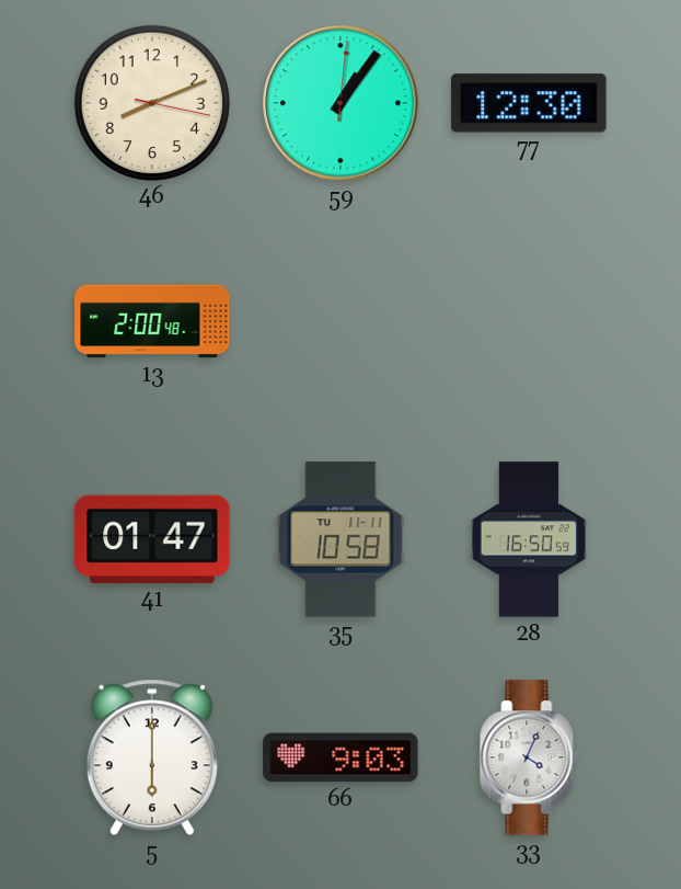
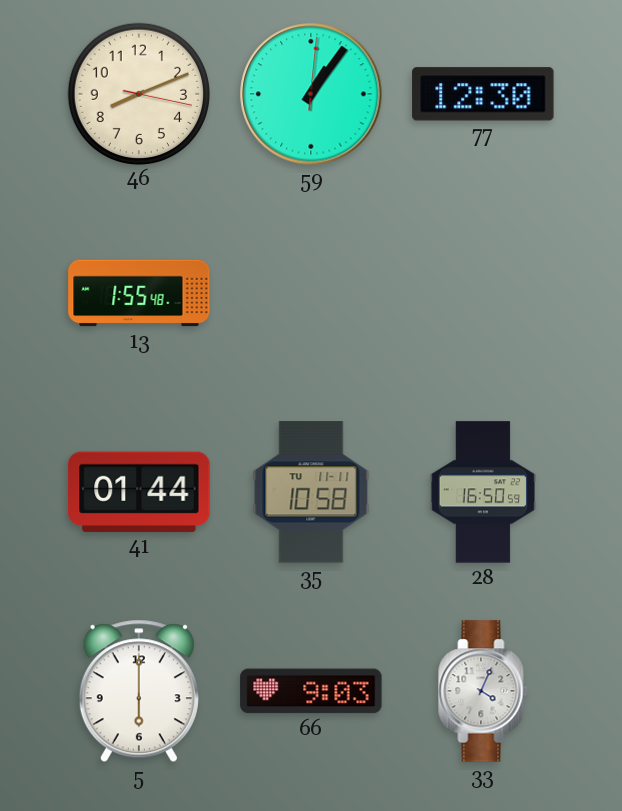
13: 2:00 -> 1:55 (139, 293)
41: 01:47 -> 01:44 (139, 492)
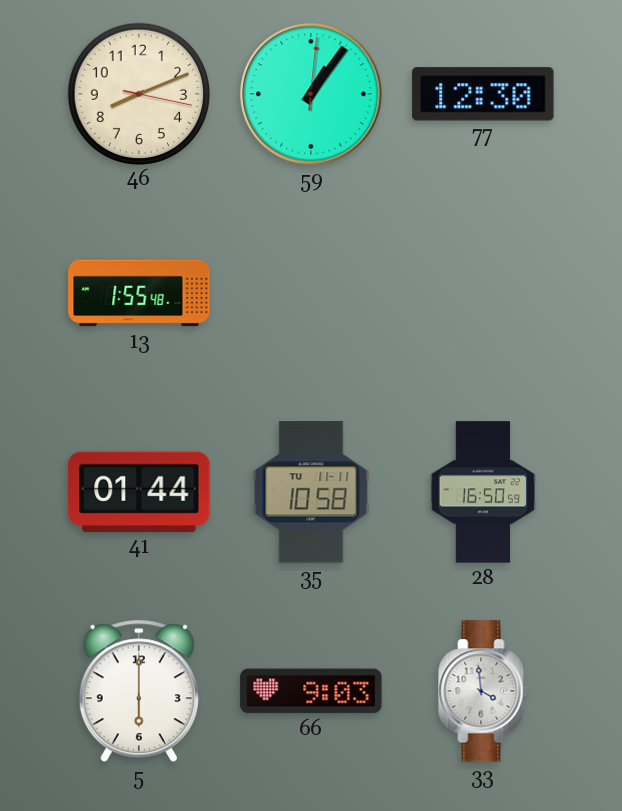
33: 4:04 -> 3:59 (483, 691)
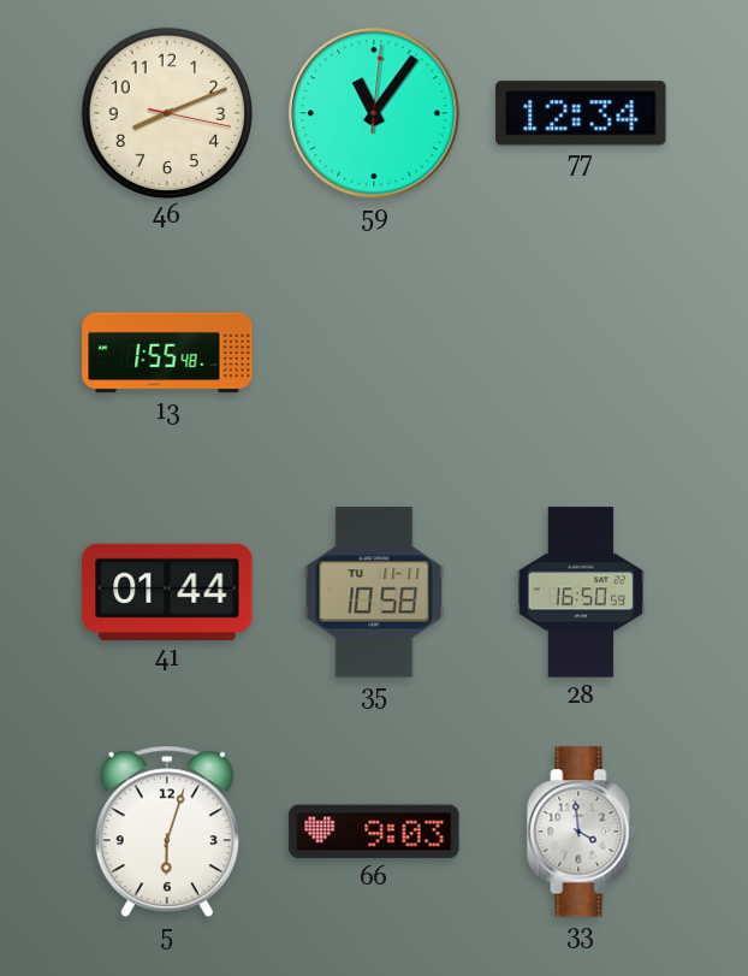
59: 1:06 -> 11:06 (374, 113)
77: 12:30 -> 12:34 (581, 113)
5: 6:00 -> 6:03 (167, 832)
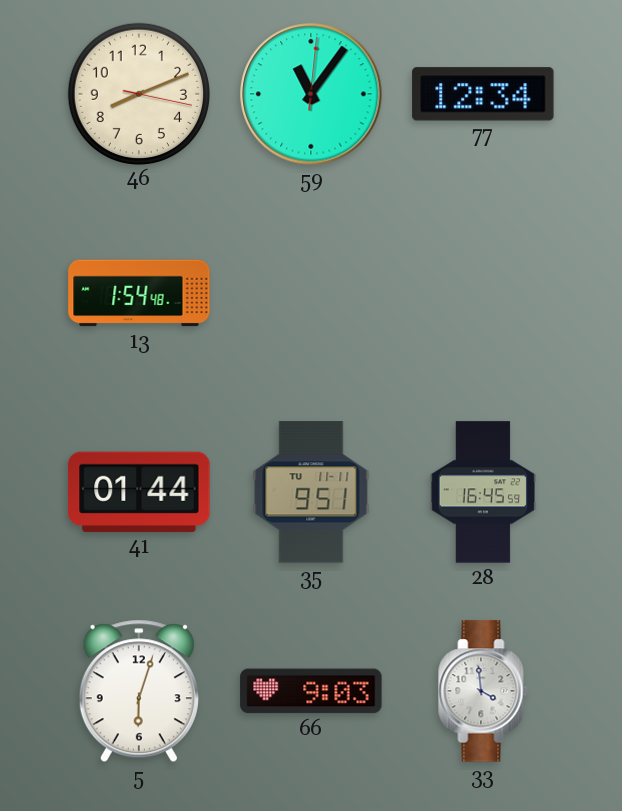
13: 1:55 -> 1:54 (139, 293)
35: 10:58 -> 9:51 (311, 492)
28: 16:50 -> 16:45 (483, 492)
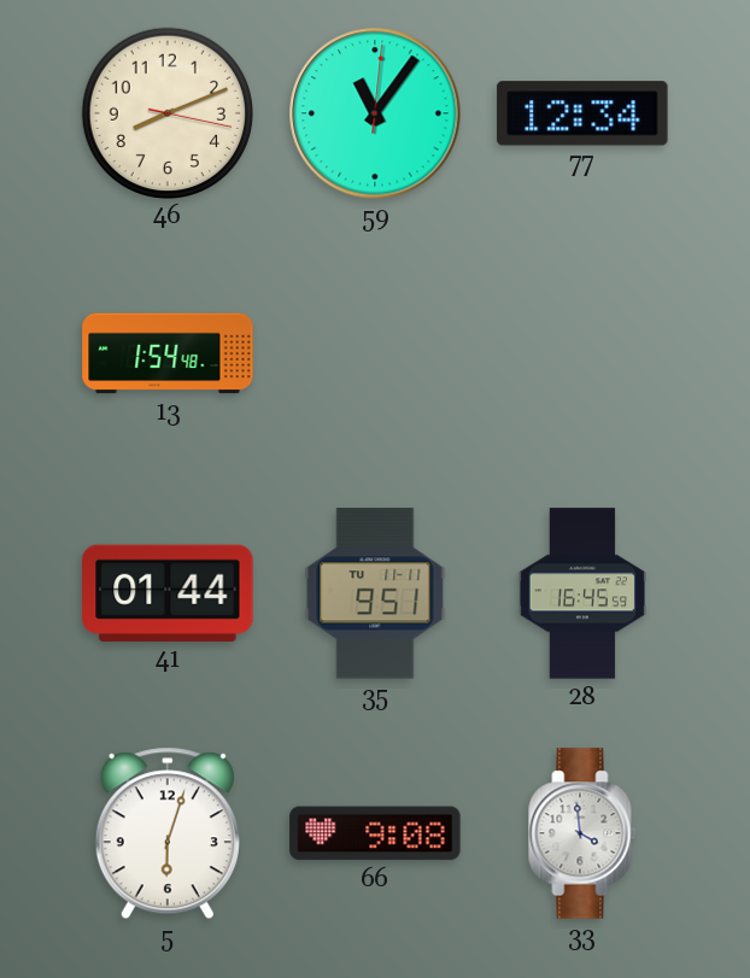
66: 9:03 -> 9:08 (375, 833)
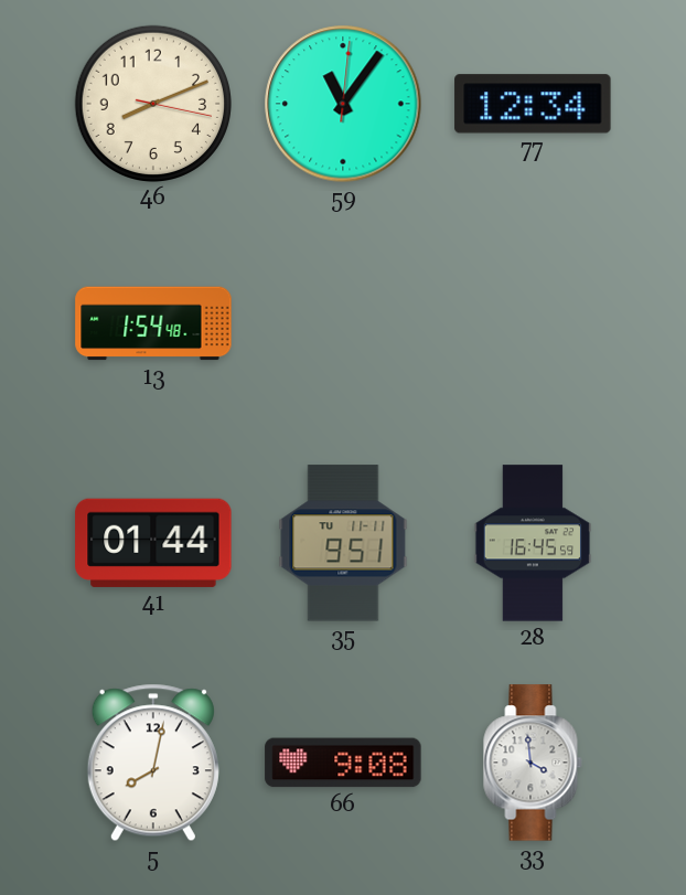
5: 6:03 -> 8:02 (153, 763)
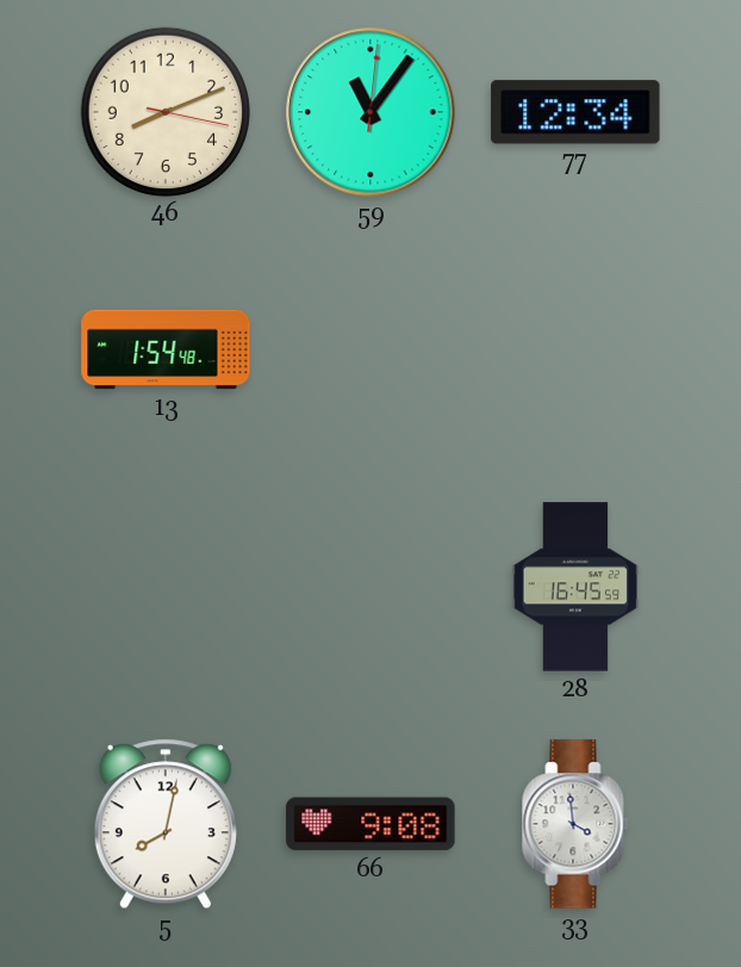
41: 01:44 -> none (153, 543)
35: 9:51 -> none (343, 543)
